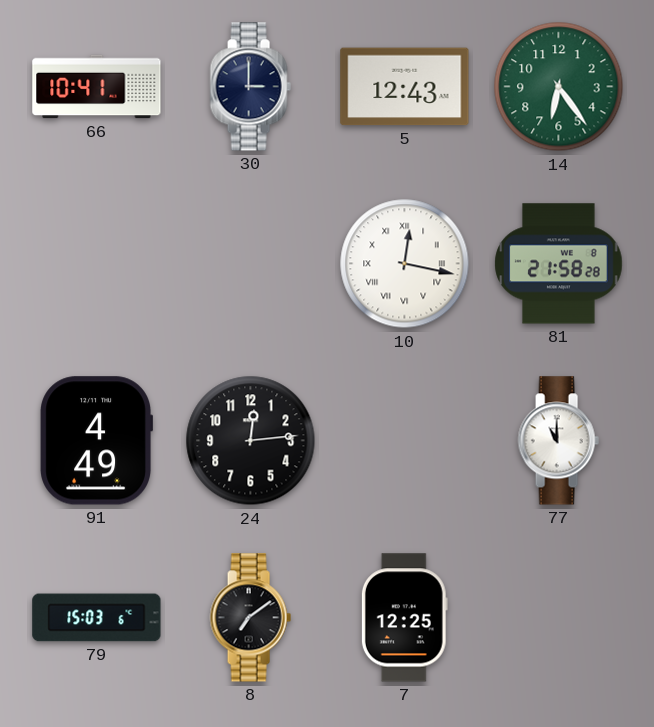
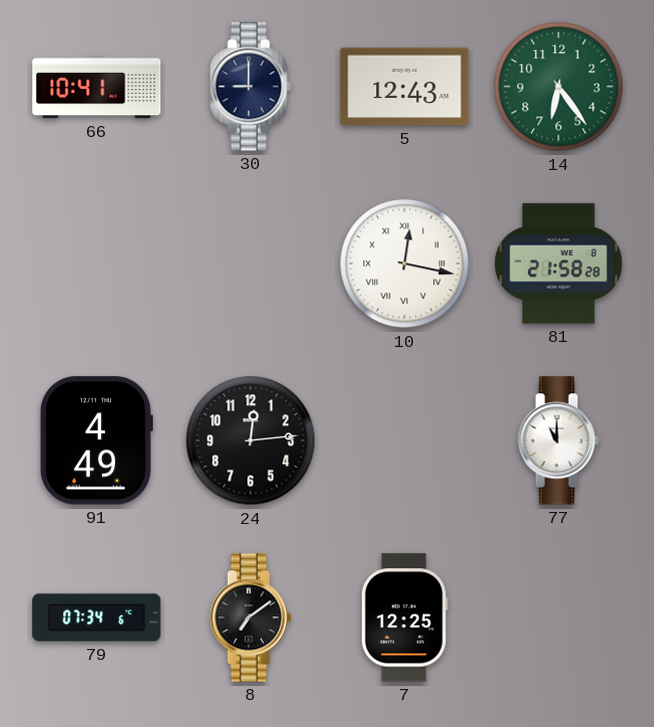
30: 3:00 -> 9:00 (250, 87)
79: 15:03 -> 07:34 (97, 618)
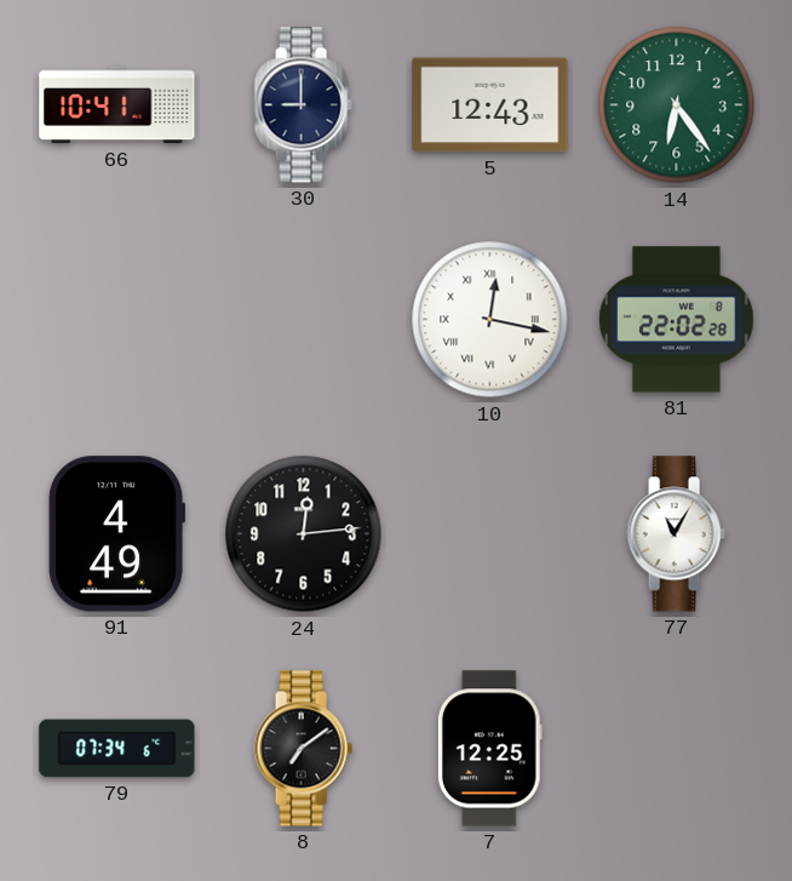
81: 21:58 -> 22:02 (677, 320)
77: 11:00 -> 11:05 (676, 534)
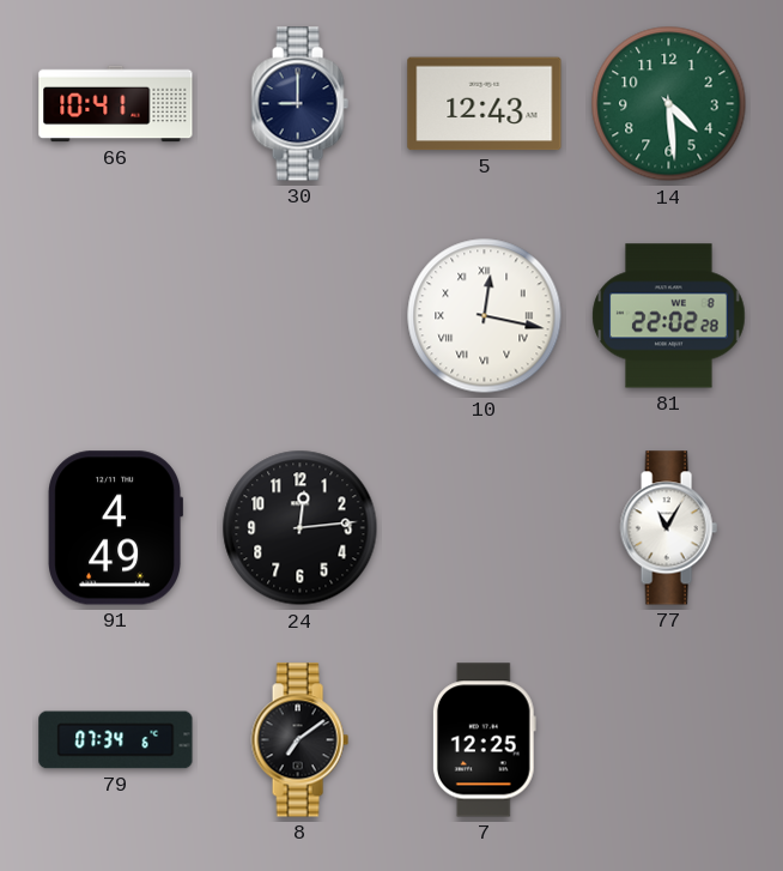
14: 6:24 -> 4:29 (669, 104)
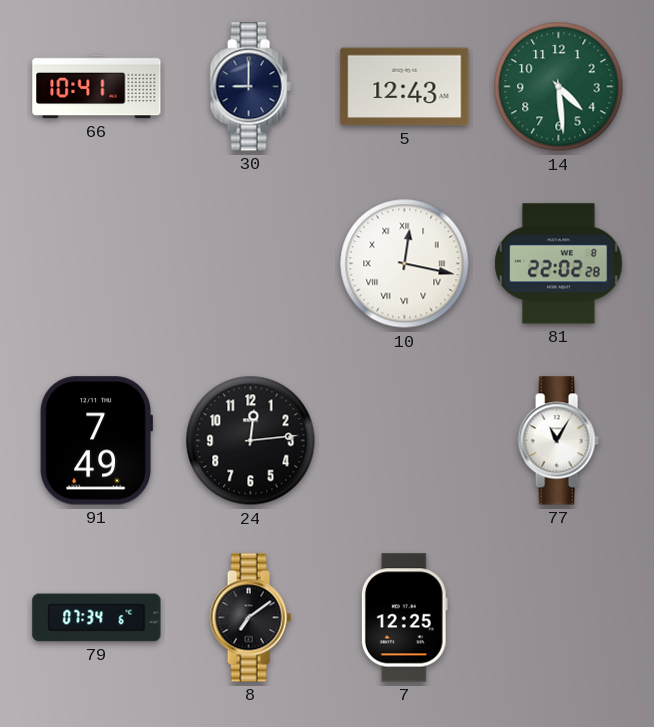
91: 4:49 -> 7:49 (96, 441)
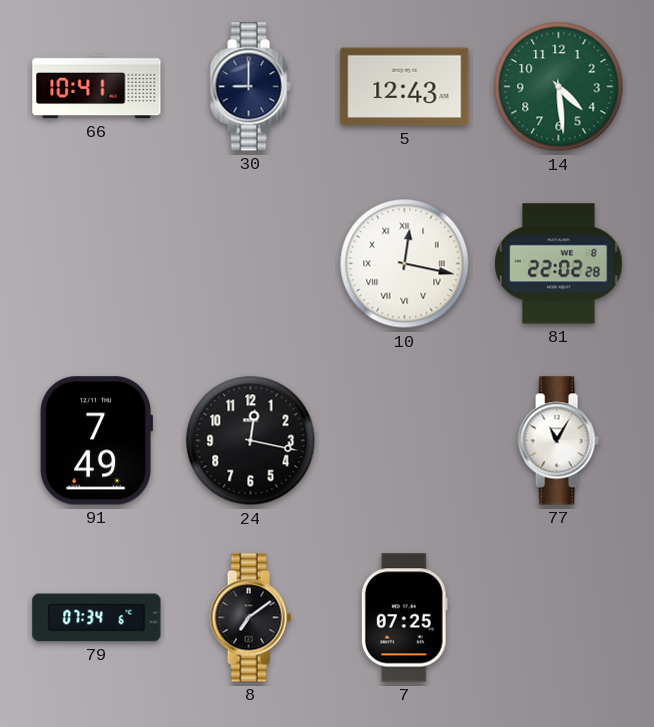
24: 12:14 -> 12:17 (251, 441)
7: 12:25 -> 07:25 (404, 618)
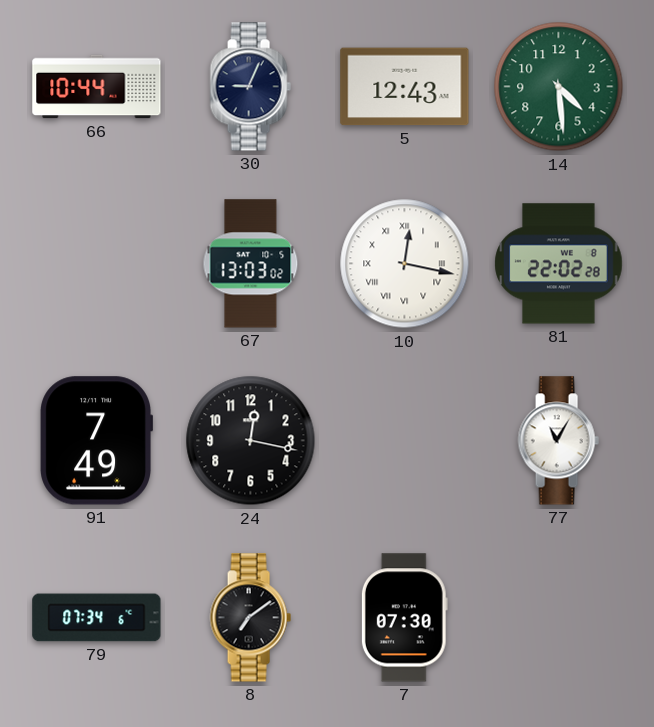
66: 10:41 -> 10:44 (97, 87)
30: 9:00 -> 9:04 (250, 87)
67: none -> 13:03 (251, 264)
7: 07:25 -> 07:30 (404, 618)
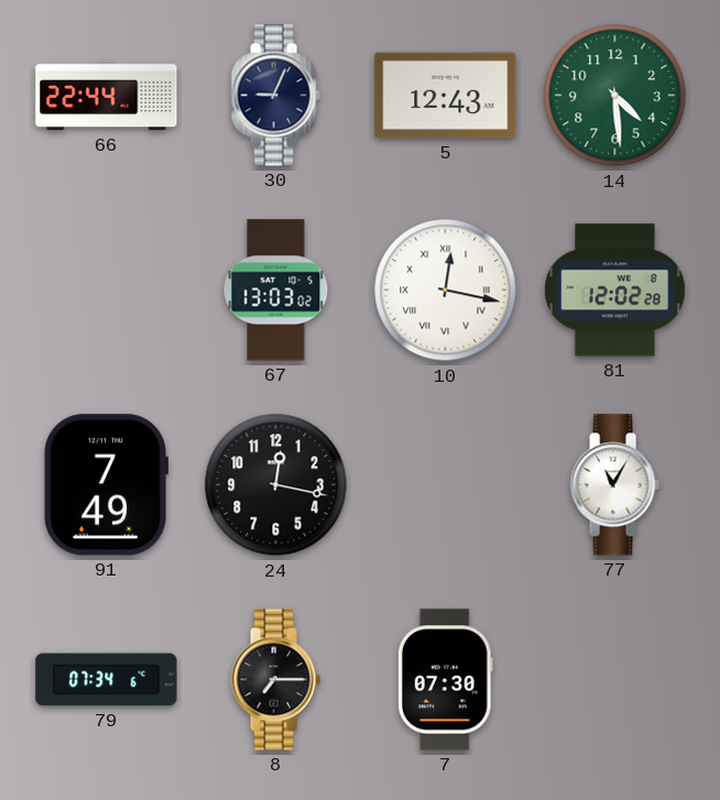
66: 10:44 -> 22:44 (107, 96)
81: 22:02 -> 12:02 (615, 291)
8: 7:09 -> 7:15 (275, 680)
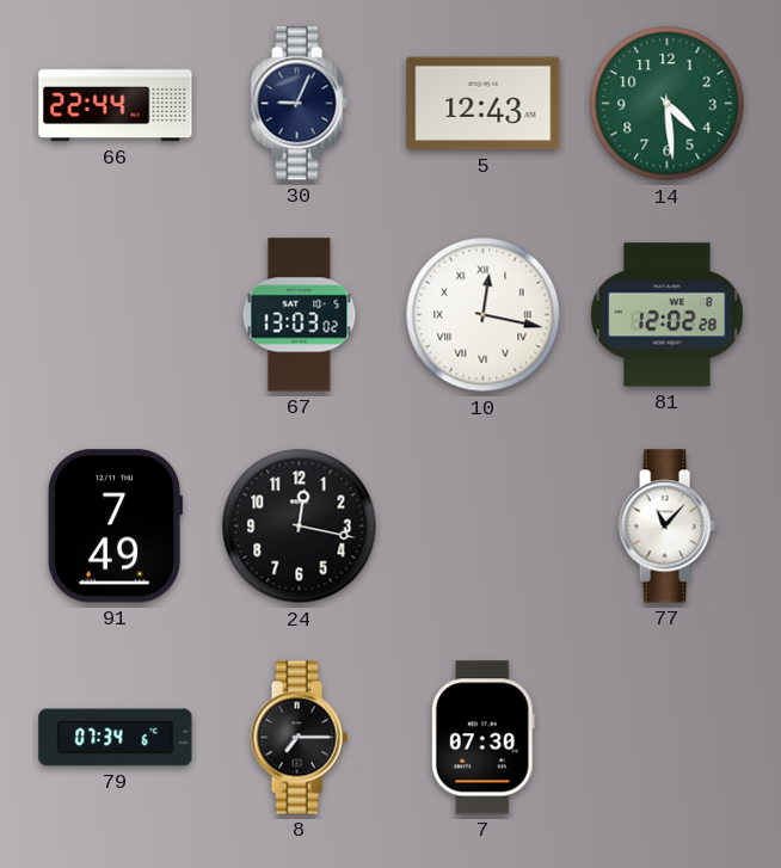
77: 11:05 -> 11:07 (666, 527)
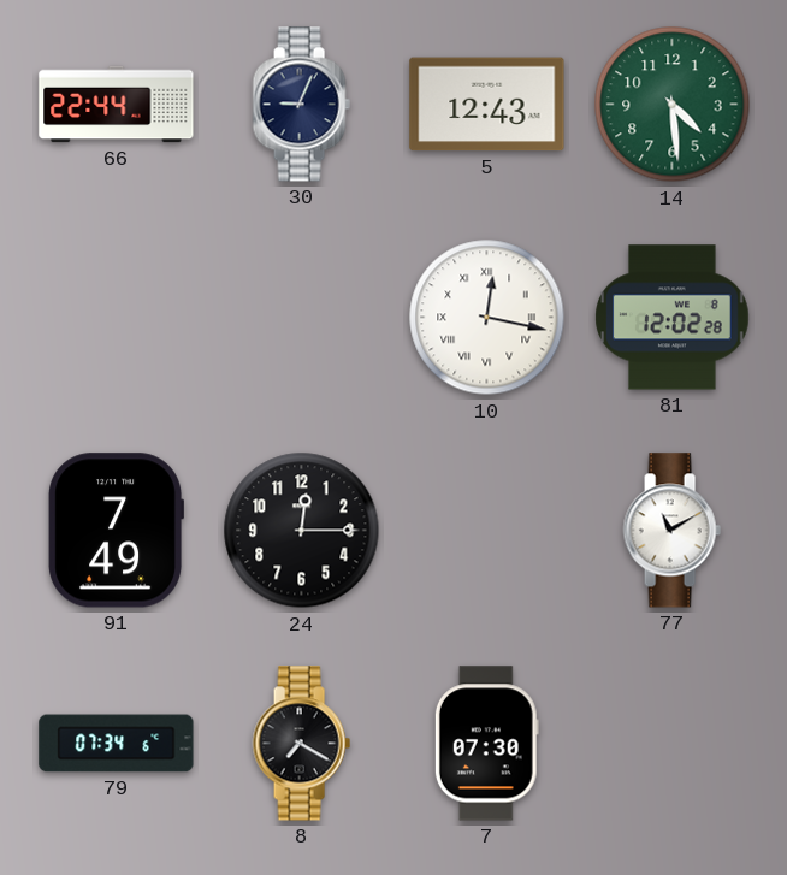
67: 13:03 -> none (300, 315)
24: 12:17 -> 12:15 (302, 531)
77: 11:07 -> 11:10 (671, 531)
8: 7:15 -> 7:20 (301, 744)
